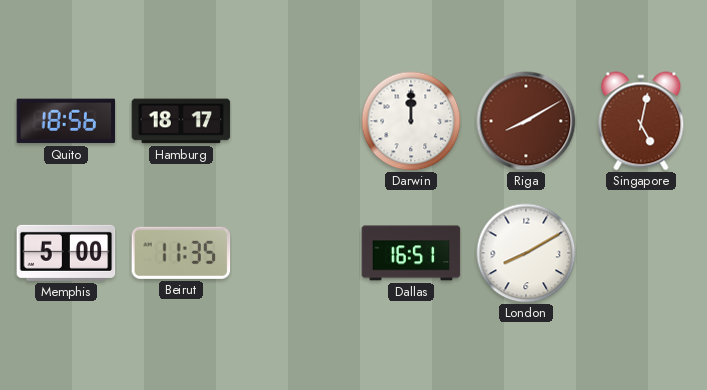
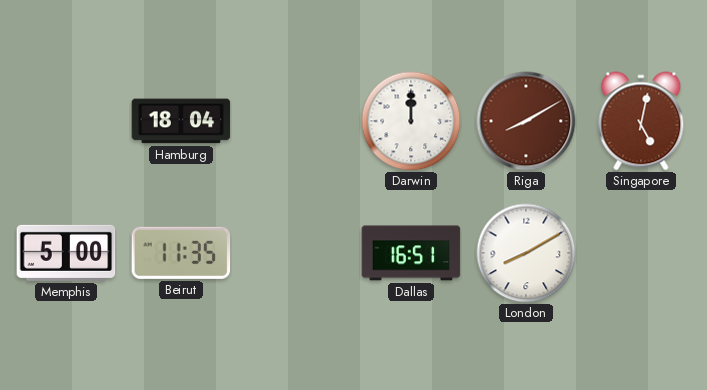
Quito: 18:56 -> none (66, 121)
Hamburg: 18:17 -> 18:04 (181, 121)
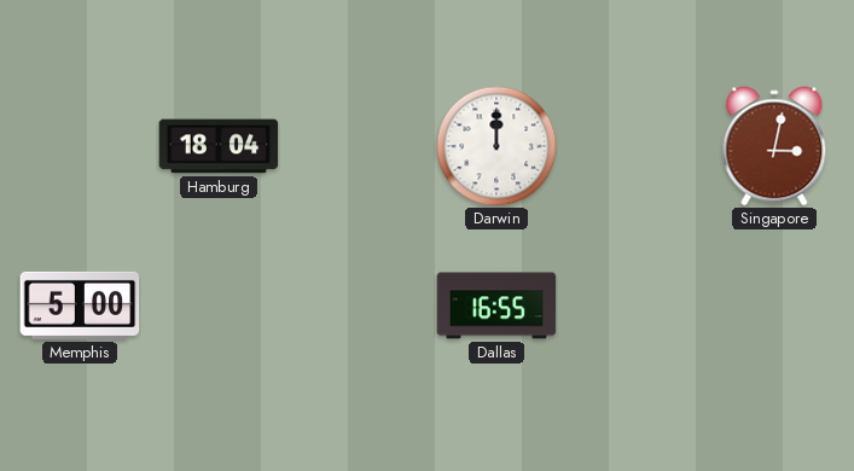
Riga: 8:10 -> none (526, 121)
Singapore: 5:02 -> 3:02 (774, 146)
Beirut: 11:35 -> none (181, 253)
Dallas: 16:51 -> 16:55 (496, 306)
London: 8:10 -> none (526, 253)
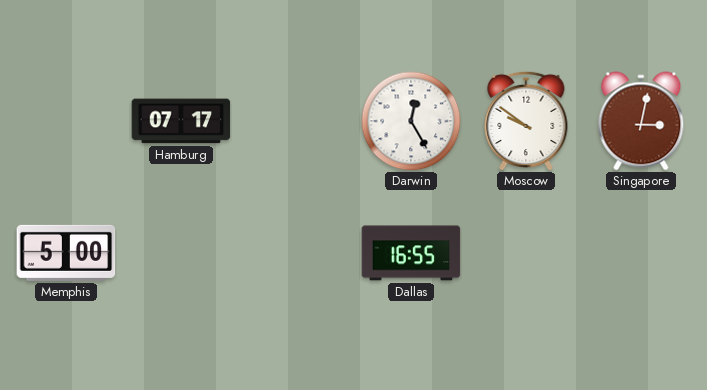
Hamburg: 18:04 -> 07:17 (181, 121)
Darwin: 12:00 -> 12:25 (411, 121)
Moscow: none -> 9:51 (526, 121)
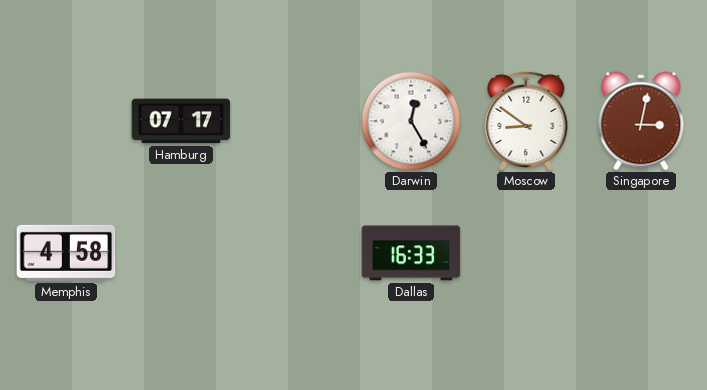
Moscow: 9:51 -> 8:51 (526, 121)
Memphis: 5:00 -> 4:58 (66, 253)
Dallas: 16:55 -> 16:33 (411, 253)
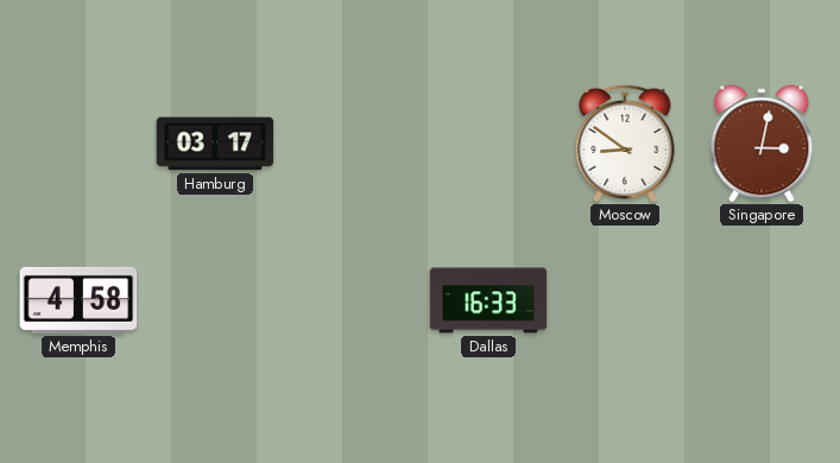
Hamburg: 07:17 -> 03:17 (215, 144)
Darwin: 12:25 -> none (411, 121)
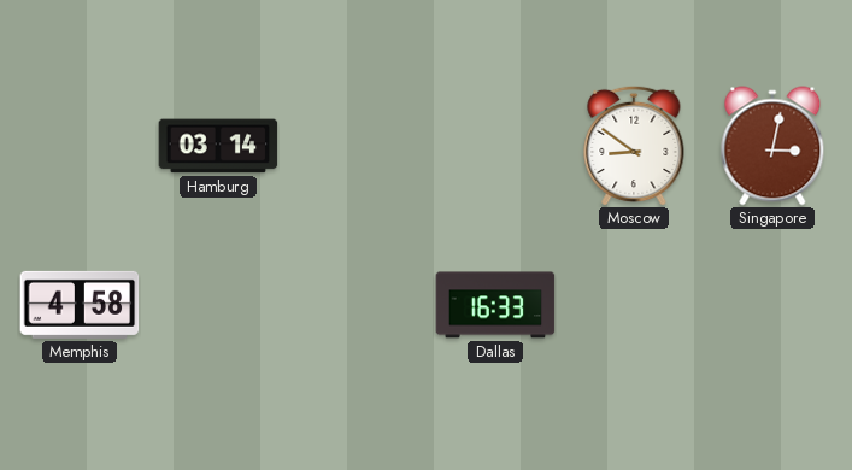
Hamburg: 03:17 -> 03:14 (218, 146)
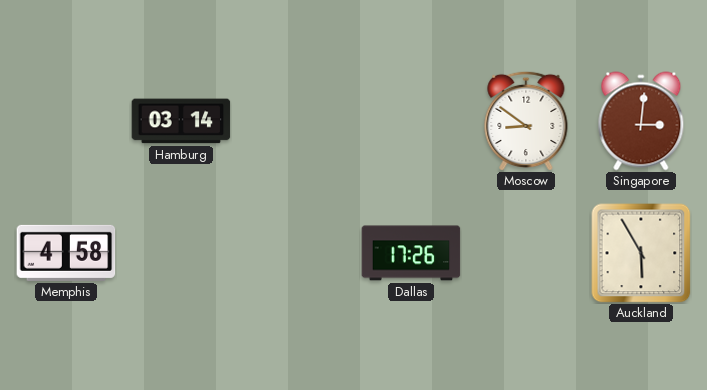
Singapore: 3:02 -> 3:01 (641, 121)
Dallas: 16:33 -> 17:26 (411, 253)
Auckland: none -> 5:55 (641, 253)
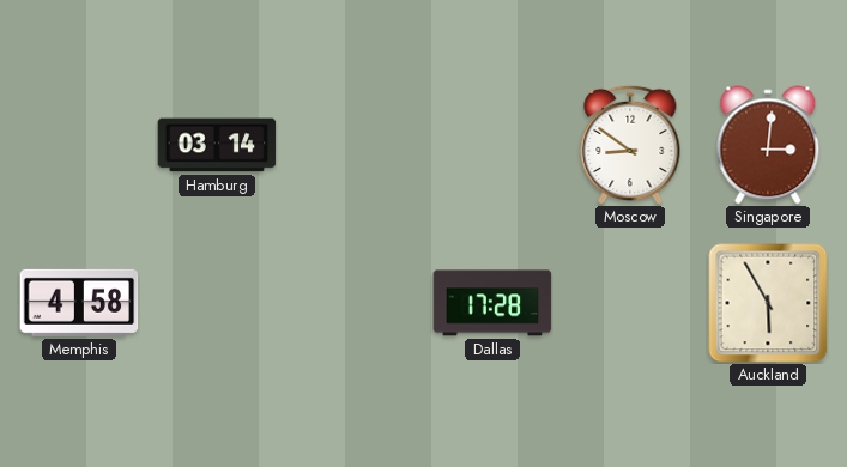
Dallas: 17:26 -> 17:28 (492, 303)
